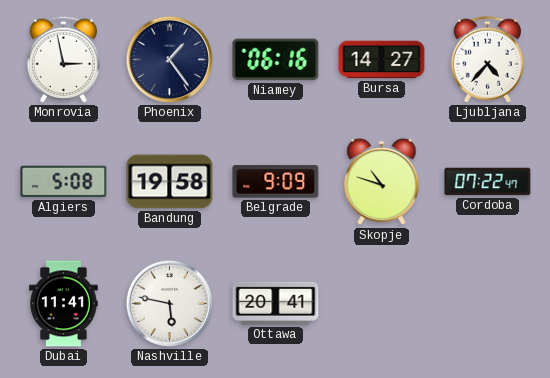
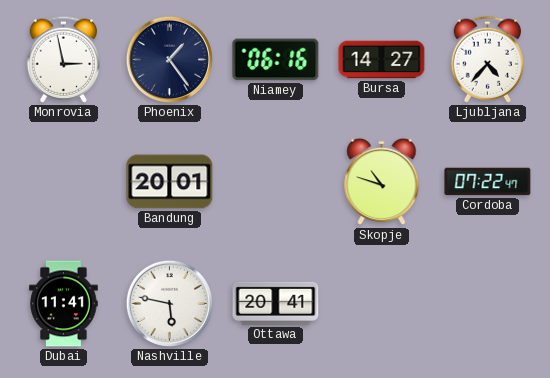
Algiers: 5:08 -> none (64, 182)
Bandung: 19:58 -> 20:01 (170, 182)
Belgrade: 9:09 -> none (276, 182)
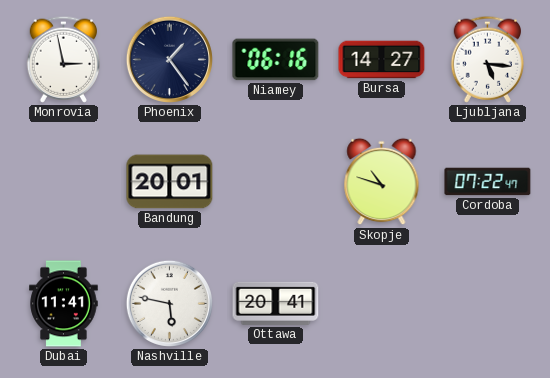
Ljubljana: 4:37 -> 5:16 (488, 59)
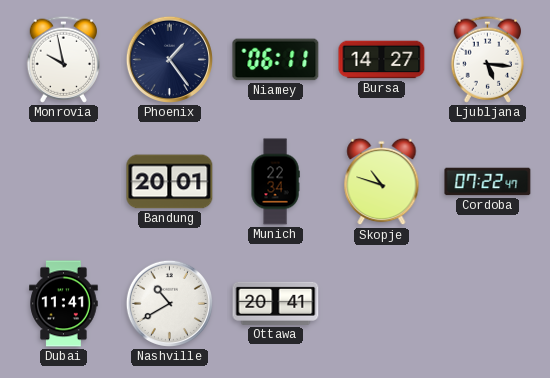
Monrovia: 2:58 -> 9:58 (64, 59)
Niamey: 06:16 -> 06:11 (276, 60)
Munich: none -> 22:34 (275, 182)
Nashville: 5:47 -> 10:40 (169, 303)
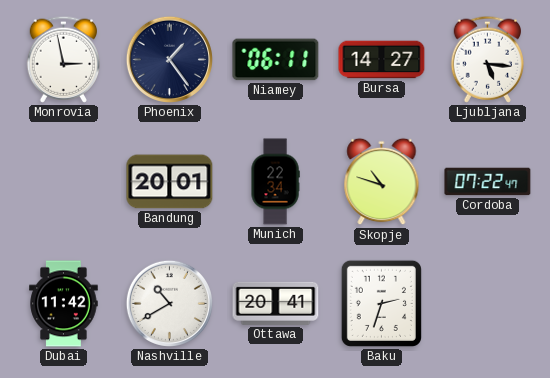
Monrovia: 9:58 -> 2:58 (64, 59)
Dubai: 11:41 -> 11:42 (64, 304)
Baku: none -> 2:33 (381, 303)
